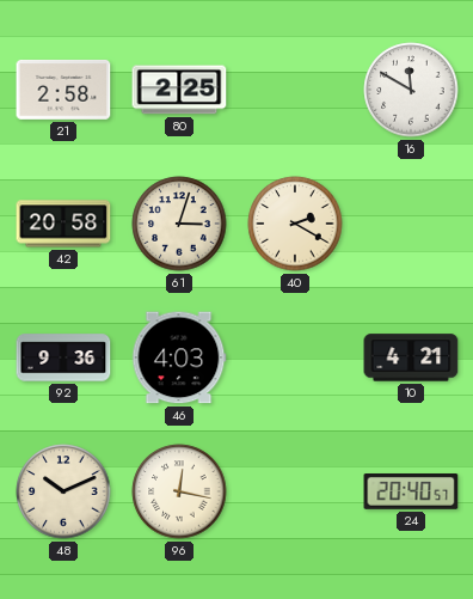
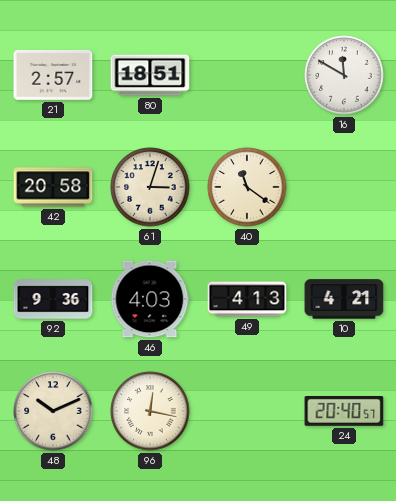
21: 2:58 -> 2:57 (53, 75)
80: 2:25 -> 18:51 (150, 75)
40: 2:20 -> 11:21 (247, 187)
49: none -> 4:13 (247, 299)
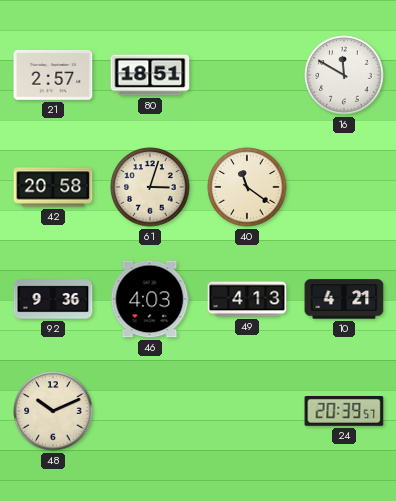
96: 12:17 -> none (150, 411)
24: 20:40 -> 20:39 (344, 412)
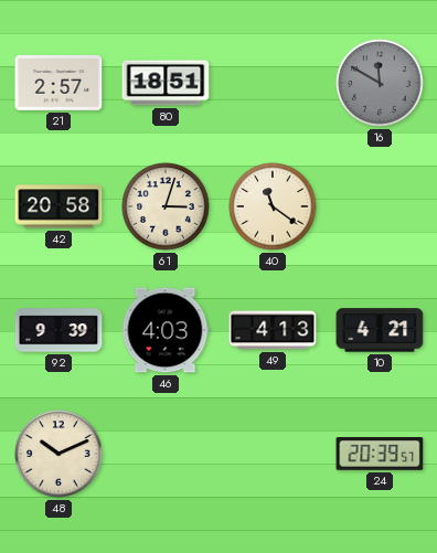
16 dial: white -> grey (380, 83)
92: 9:36 -> 9:39 (58, 330)
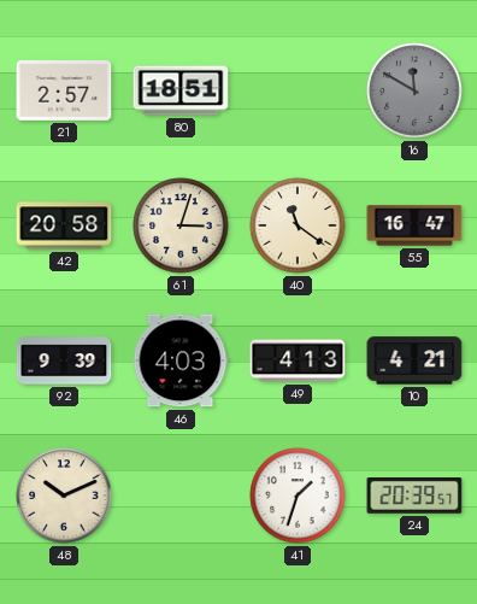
55: none -> 16:47 (414, 225)
41: none -> 1:33 (298, 495)
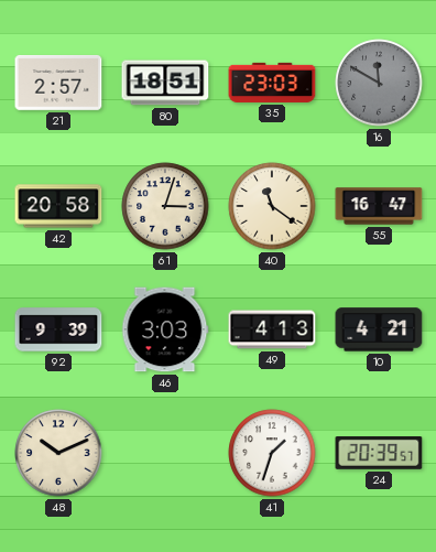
35: none -> 23:03 (272, 83)
46: 4:03 -> 3:03 (165, 329)
